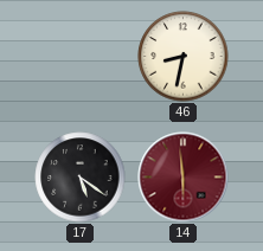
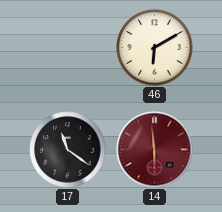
46: 8:32 -> 6:10 (155, 48)
17: 5:21 -> 11:21 (68, 150)
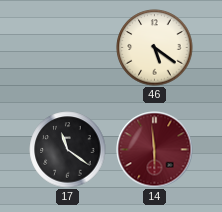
46: 6:10 -> 5:21 (155, 48)
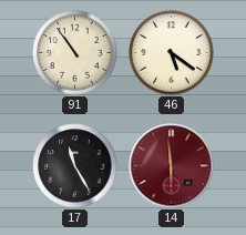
91: none -> 10:54 (75, 53)
17: 11:21 -> 11:25 (75, 166)
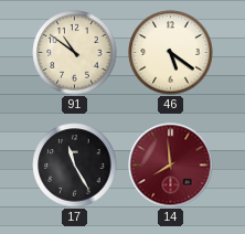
91: 10:54 -> 10:51 (75, 53)
14: 5:59 -> 7:59 (171, 166)
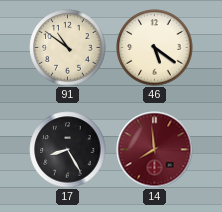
17: 11:25 -> 8:25 (68, 150)
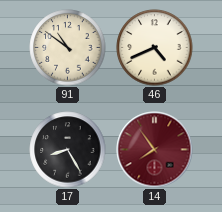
46: 5:21 -> 4:41 (155, 48)
14: 7:59 -> 7:54 (155, 150)
